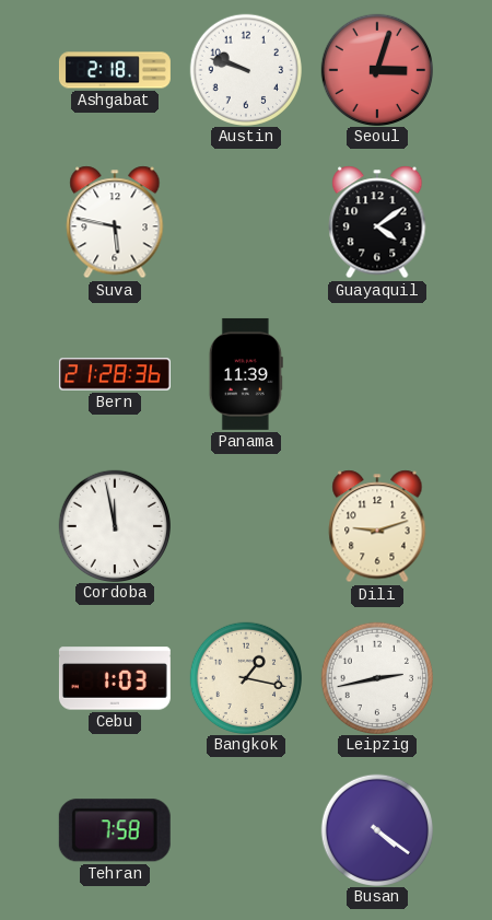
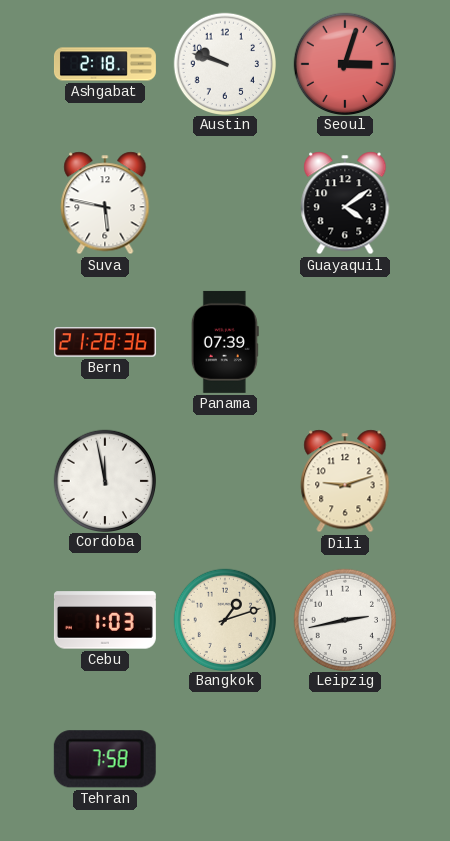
Panama: 11:39 -> 07:39 (225, 342)
Bangkok: 1:17 -> 1:12 (224, 619)
Busan: 4:21 -> none (376, 829)
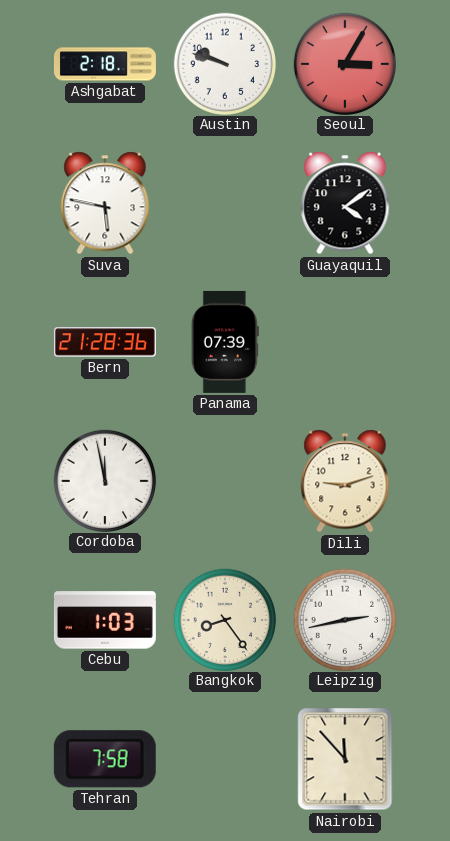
Seoul: 3:03 -> 3:05 (344, 63)
Bangkok: 1:12 -> 8:24 (224, 619)
Nairobi: none -> 11:53 (345, 759)
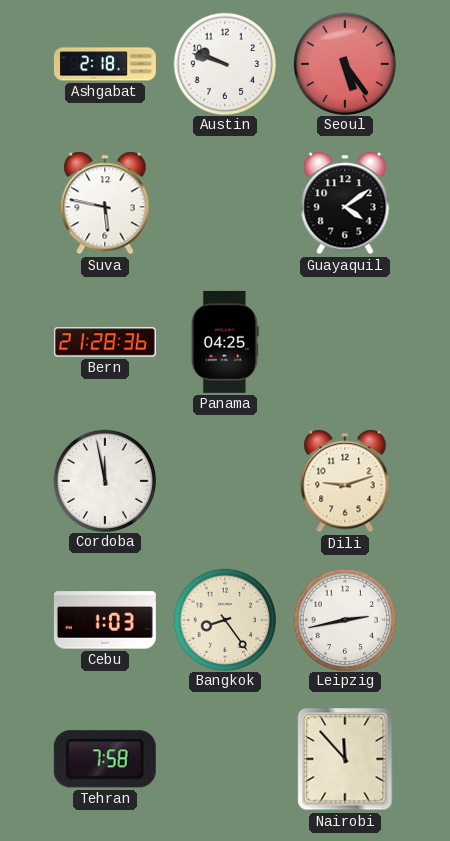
Seoul: 3:05 -> 5:24 (344, 63)
Panama: 07:39 -> 04:25 (225, 342)
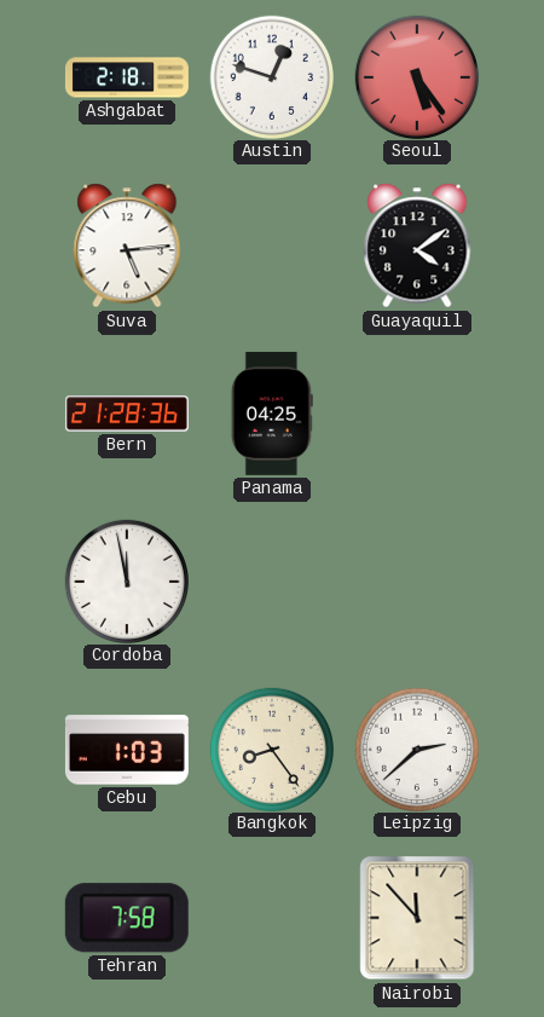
Austin: 9:48 -> 12:48 (271, 76)
Suva: 5:47 -> 5:14 (127, 245)
Dili: 9:12 -> none (345, 481)
Leipzig: 2:43 -> 2:38 (416, 749)
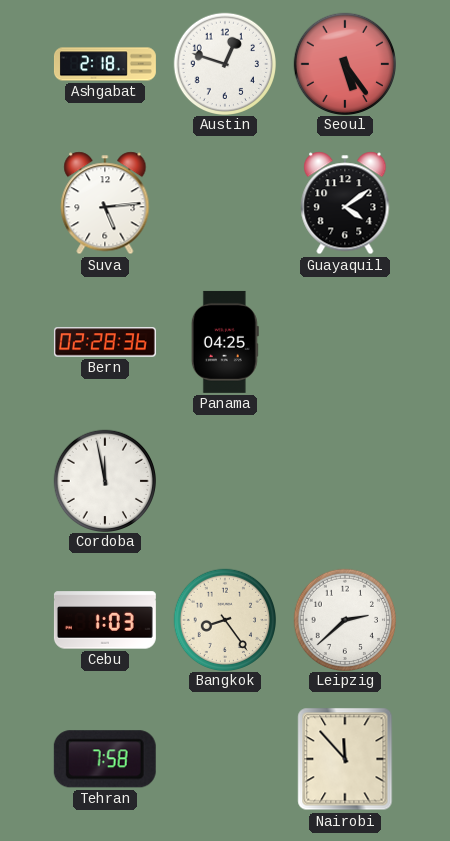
Bern: 21:28 -> 02:28 (105, 342)
